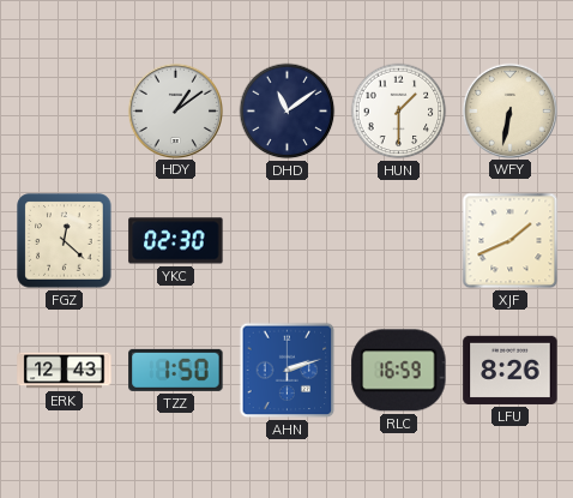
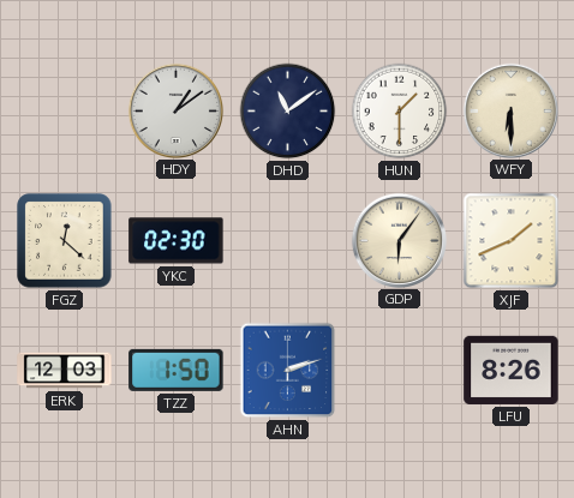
WFY: 6:32 -> 6:30 (510, 110)
GDP: none -> 6:06 (399, 240)
ERK: 12:43 -> 12:03 (65, 371)
RLC: 16:59 -> none (399, 371)
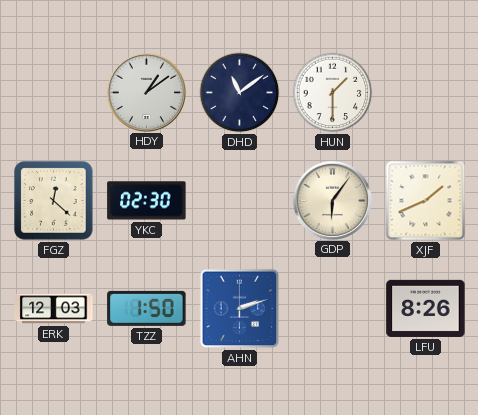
WFY: 6:30 -> none (510, 110)
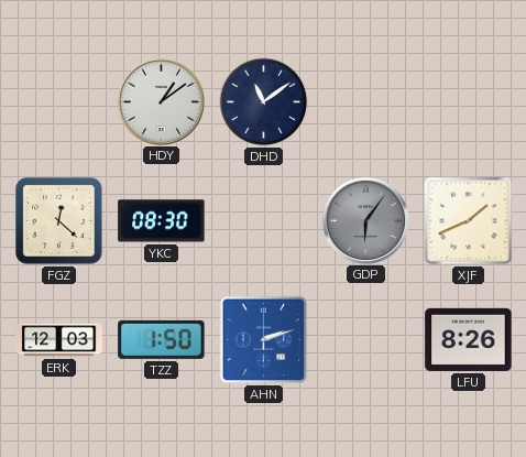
HUN: 1:30 -> none (333, 93)
YKC: 02:30 -> 08:30 (162, 221)
GDP dial: cream -> grey (365, 220)
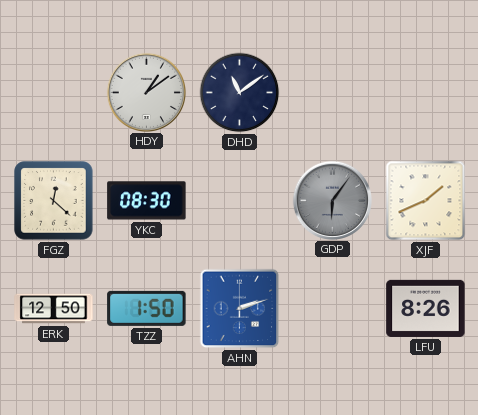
ERK: 12:03 -> 12:50 (54, 309)
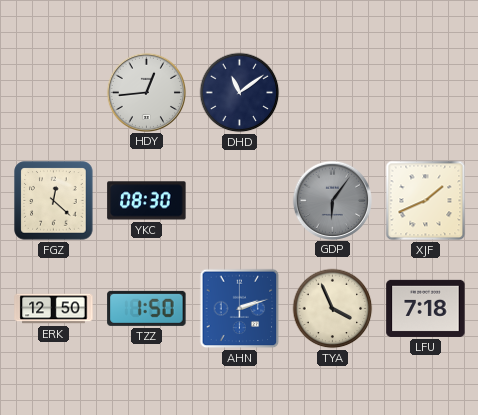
HDY: 1:09 -> 12:44 (146, 92)
TYA: none -> 3:56 (333, 309)
LFU: 8:26 -> 7:18 (426, 308)
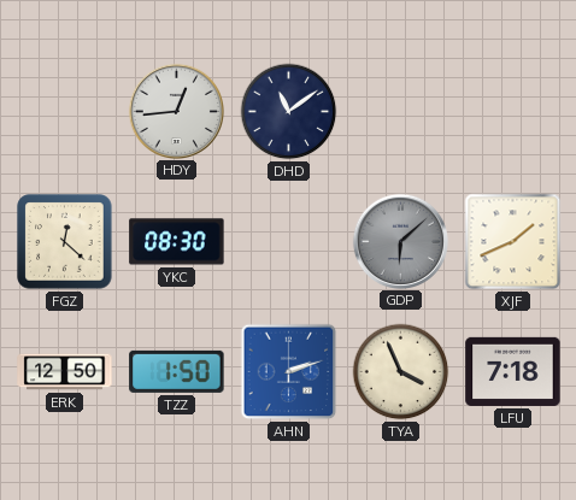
GDP: 6:06 -> 6:08 (400, 241)
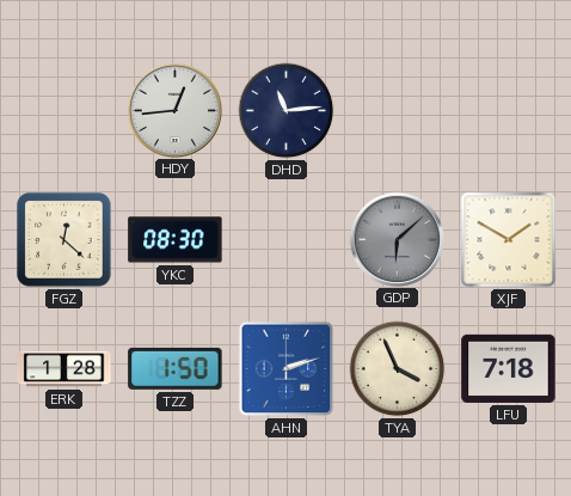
DHD: 11:09 -> 11:14 (287, 111)
XJF: 1:41 -> 1:50 (509, 240)
ERK: 12:50 -> 1:28 (65, 369)
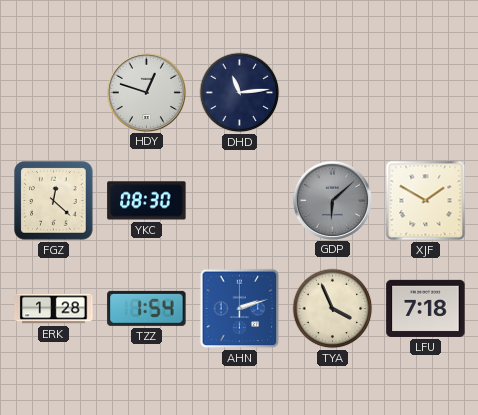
HDY: 12:44 -> 12:48 (146, 92)
TZZ: 1:50 -> 1:54 (147, 308)
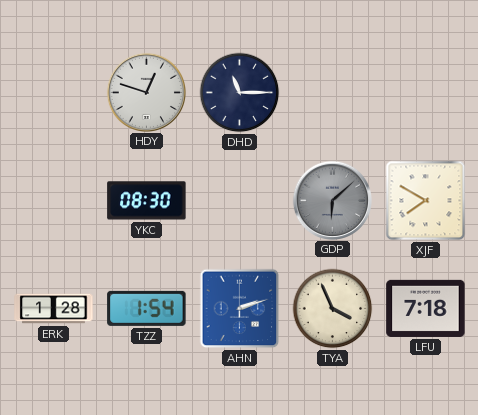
DHD: 11:14 -> 11:15 (240, 93)
FGZ: 12:22 -> none (54, 201)
XJF: 1:50 -> 7:50 (426, 201)
